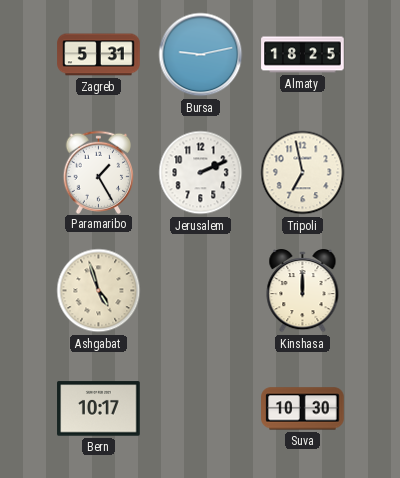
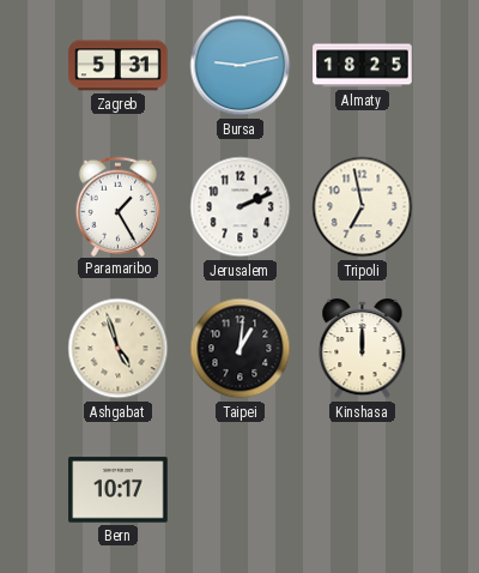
Taipei: none -> 1:01 (241, 349)
Suva: 10:30 -> none (303, 409)
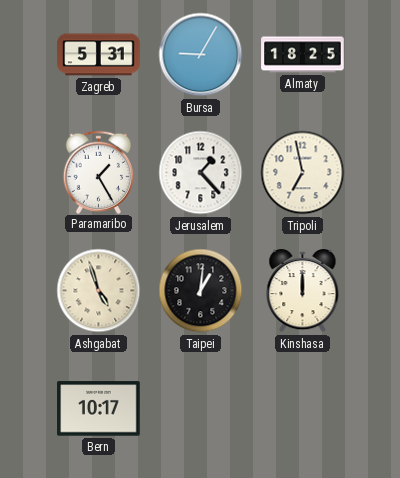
Bursa: 9:13 -> 9:05 (201, 55)
Jerusalem: 2:11 -> 1:23 (201, 173)
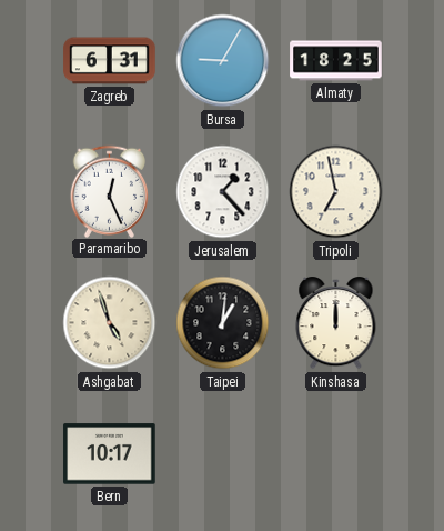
Zagreb: 5:31 -> 6:31 (110, 61)
Paramaribo: 1:25 -> 12:26 (110, 191)
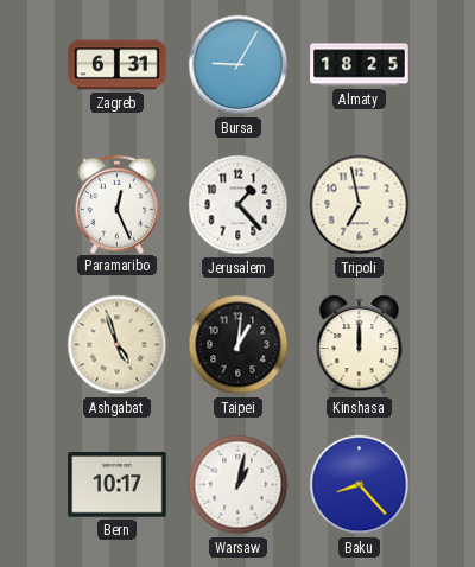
Warsaw: none -> 1:02 (239, 485)
Baku: none -> 8:23 (360, 485)
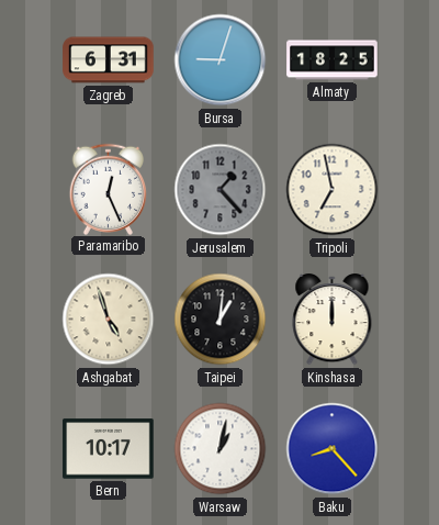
Bursa: 9:05 -> 9:03 (221, 60)
Jerusalem dial: white -> grey (221, 190)
